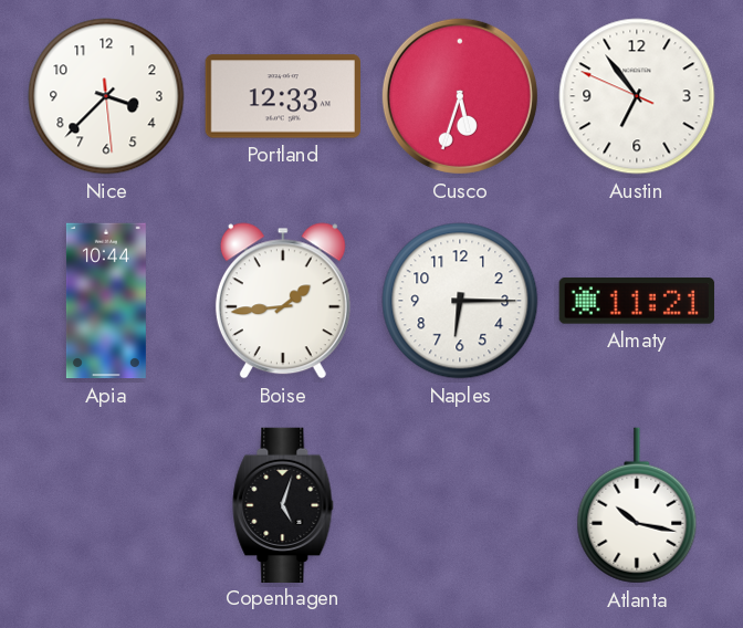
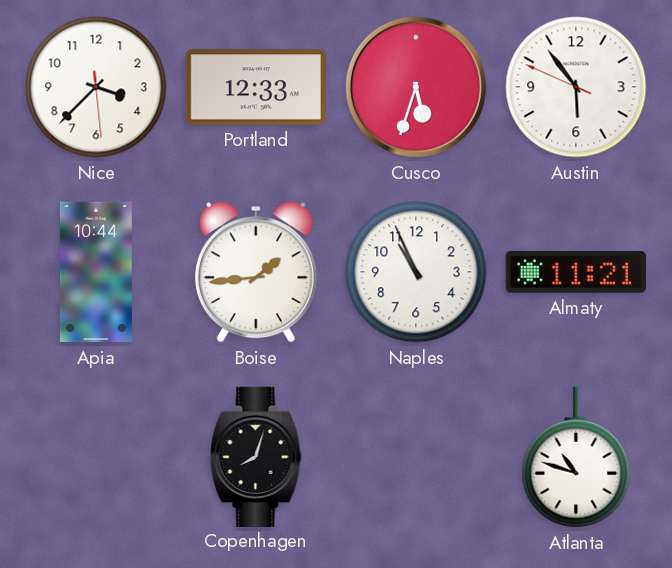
Austin: 6:53 -> 5:53 (576, 87)
Naples: 6:15 -> 10:56 (416, 272)
Copenhagen: 5:03 -> 8:03 (256, 456)
Atlanta: 10:17 -> 10:48 (576, 457)
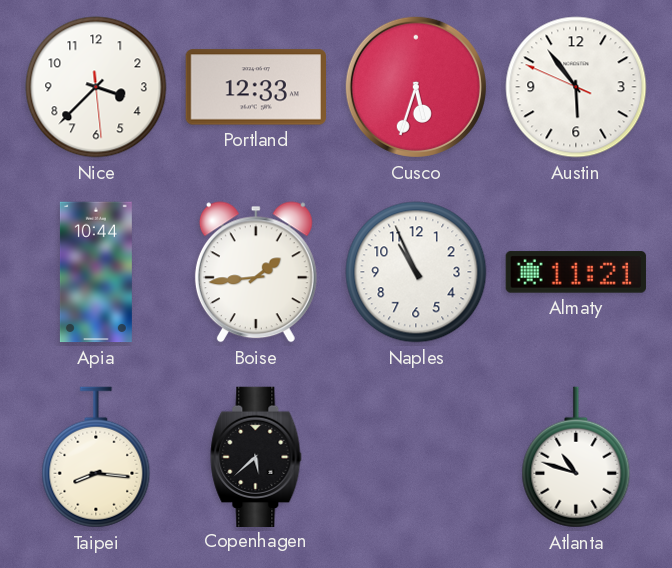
Taipei: none -> 8:16 (96, 457)
Copenhagen: 8:03 -> 5:38 (256, 456)
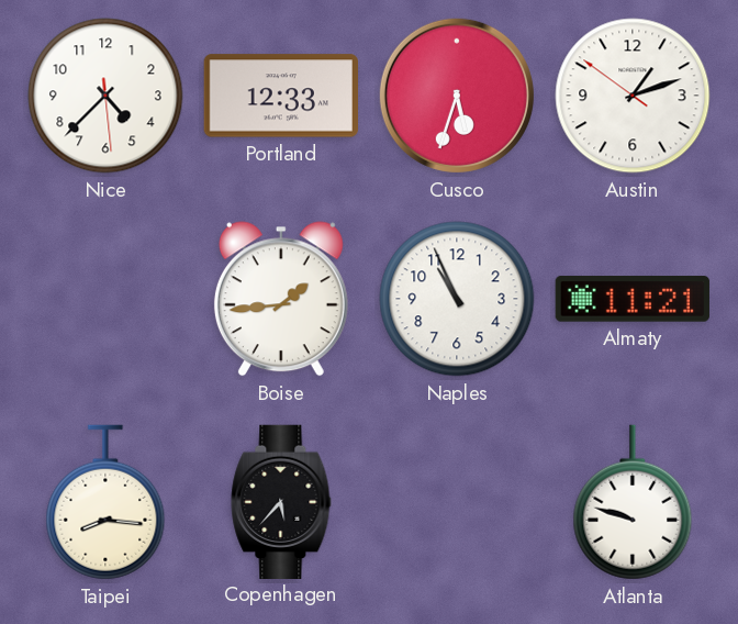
Nice: 3:37 -> 4:37 (105, 96)
Austin: 5:53 -> 1:11 (633, 96)
Apia: 10:44 -> none (96, 272)
Copenhagen: 5:38 -> 5:37 (281, 501)
Atlanta: 10:48 -> 9:48 (633, 502)
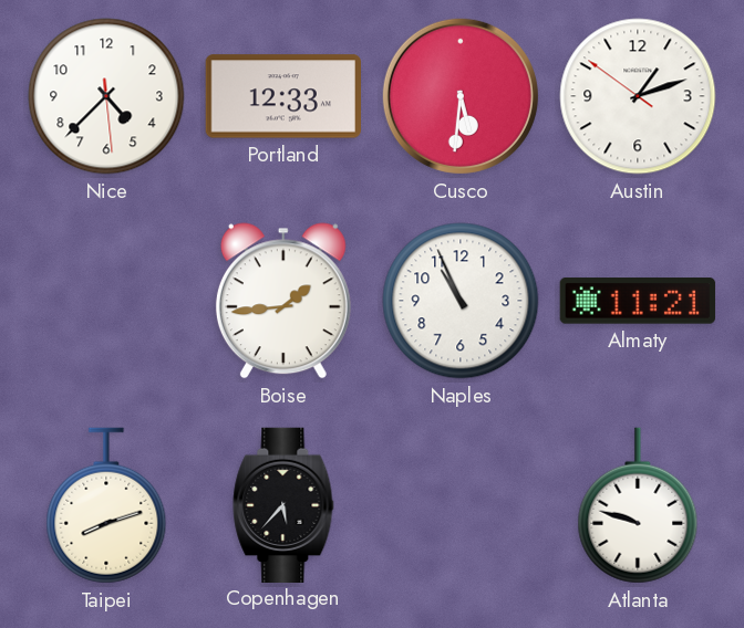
Cusco: 5:33 -> 5:31 (461, 96)
Taipei: 8:16 -> 8:12 (106, 505)
